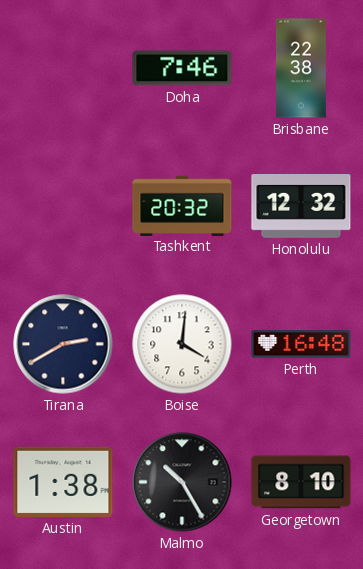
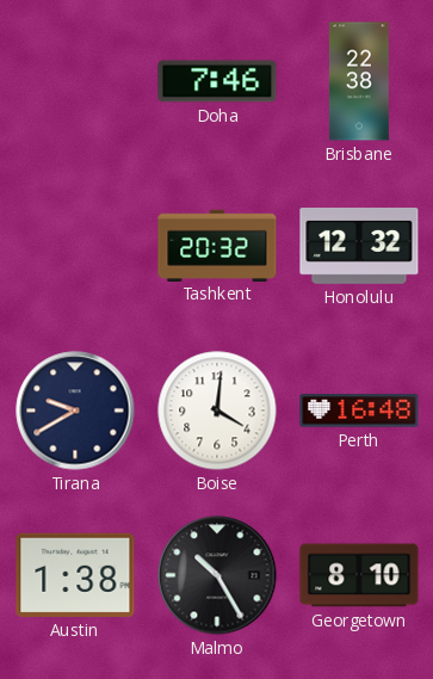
Tirana: 2:40 -> 9:40 (75, 411)
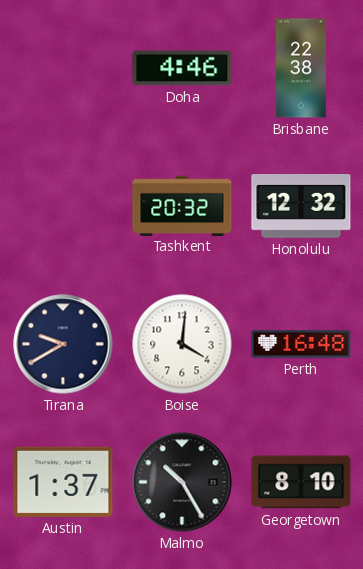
Doha: 7:46 -> 4:46 (182, 68)
Austin: 1:38 -> 1:37 (63, 482)
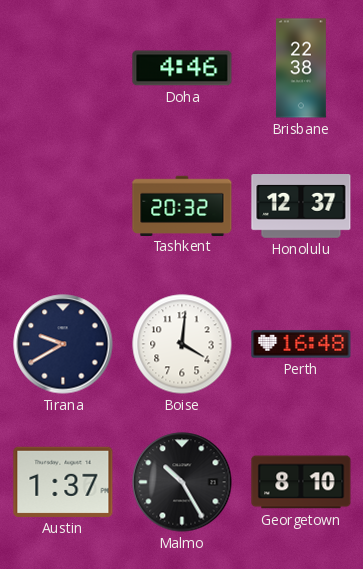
Honolulu: 12:32 -> 12:37 (301, 207)
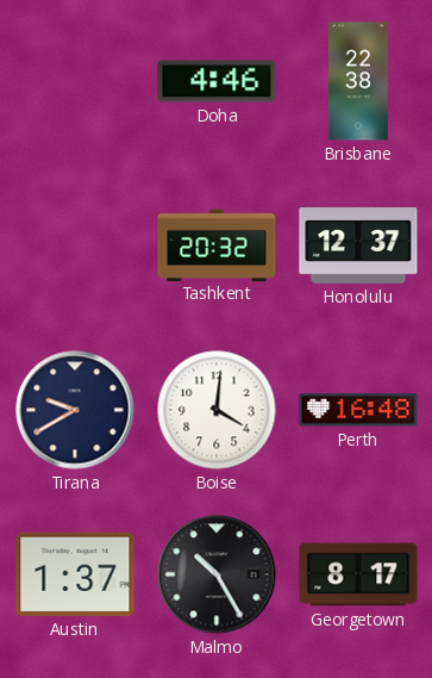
Georgetown: 8:10 -> 8:17 (358, 574)
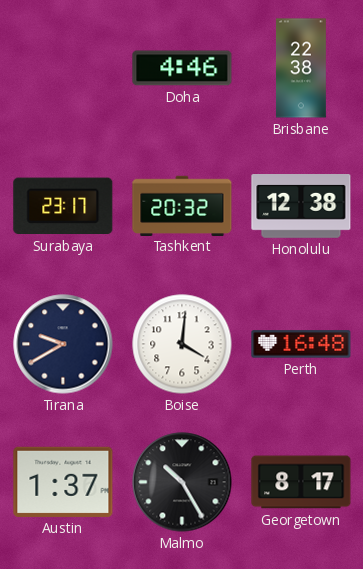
Surabaya: none -> 23:17 (63, 206)
Honolulu: 12:37 -> 12:38 (301, 207)
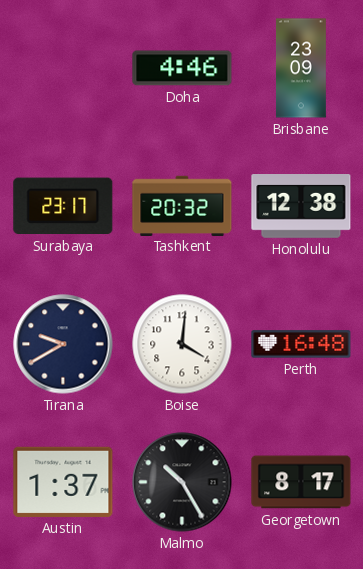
Brisbane: 22:38 -> 23:09 (301, 68)
